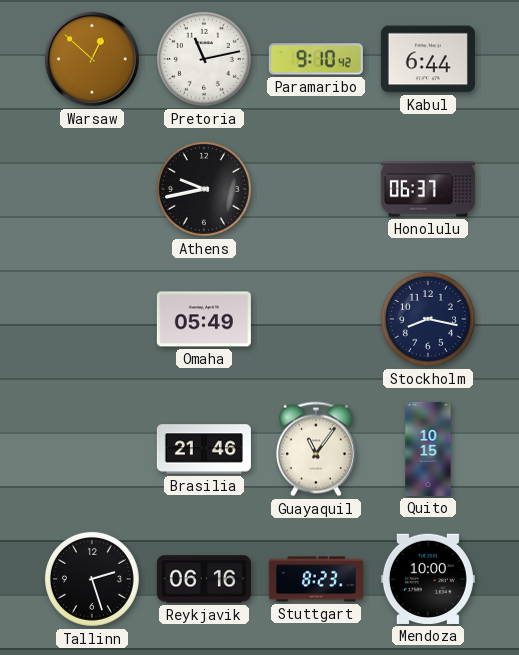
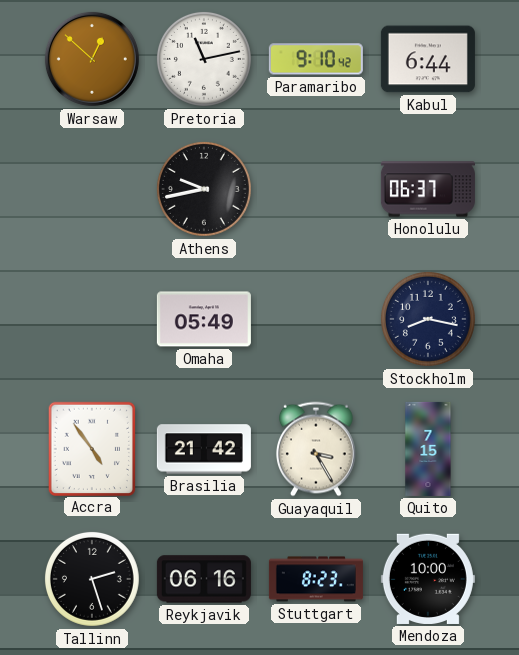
Accra: none -> 4:54 (91, 448)
Brasilia: 21:46 -> 21:42 (204, 449)
Guayaquil: 11:06 -> 3:25 (316, 449)
Quito: 10:15 -> 7:15 (428, 449)
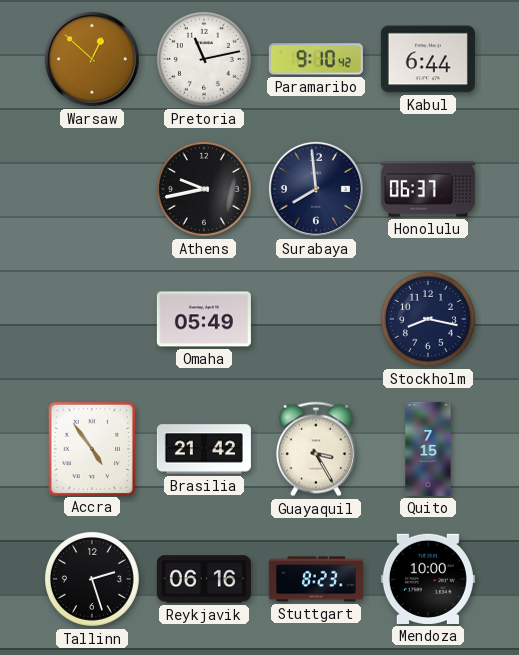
Surabaya: none -> 7:59 (316, 189)
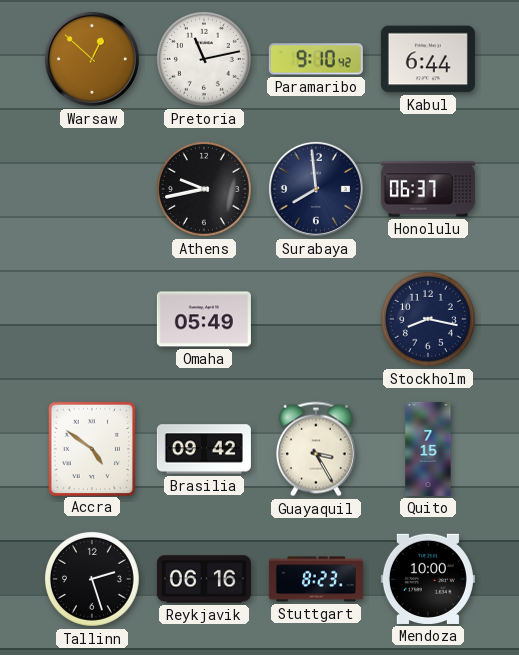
Accra: 4:54 -> 4:51 (91, 448)
Brasilia: 21:42 -> 09:42 (204, 449)
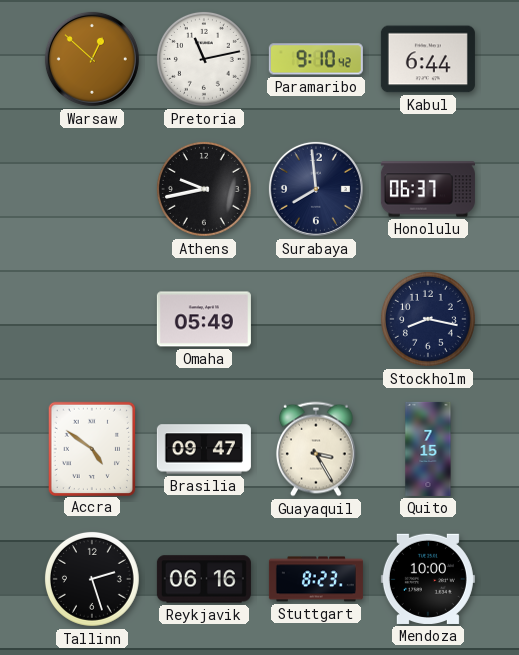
Brasilia: 09:42 -> 09:47 (204, 449)
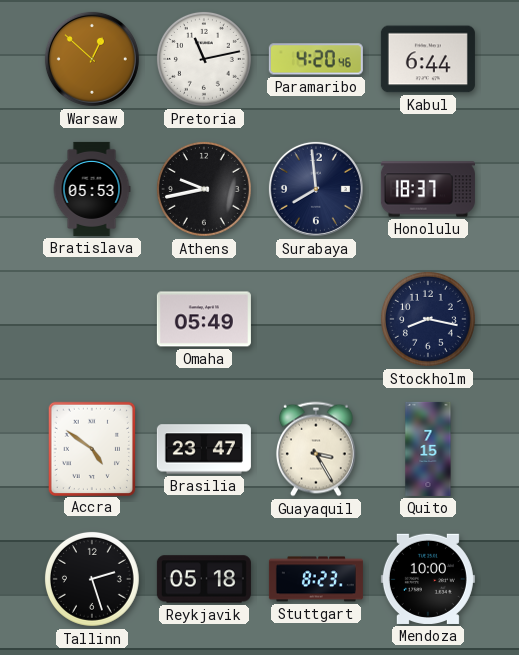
Paramaribo: 9:10 -> 4:20 (316, 59)
Bratislava: none -> 05:53 (92, 189)
Honolulu: 06:37 -> 18:37 (428, 189)
Brasilia: 09:47 -> 23:47 (204, 449)
Reykjavik: 06:16 -> 05:18 (204, 579)
